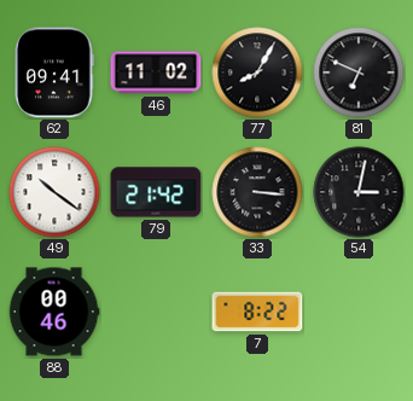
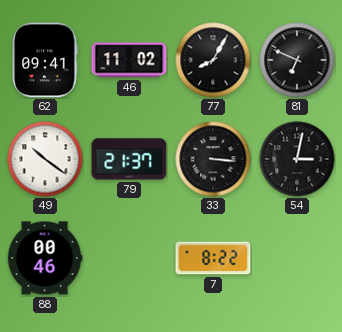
79: 21:42 -> 21:37 (129, 159)
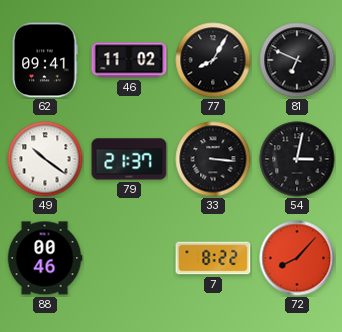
72: none -> 8:07 (297, 258)
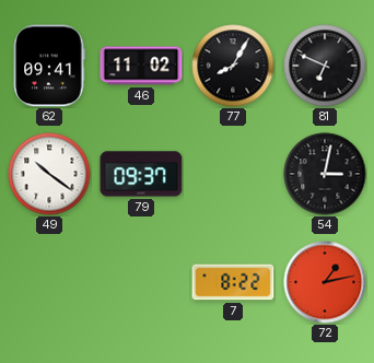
79: 21:37 -> 09:37 (141, 174)
33: 3:16 -> none (213, 159)
88: 00:46 -> none (45, 258)
72: 8:07 -> 1:13 (325, 282)
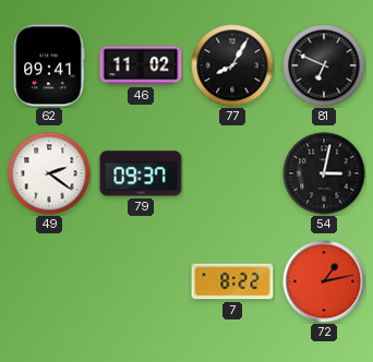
49: 10:21 -> 2:21 (49, 173)
